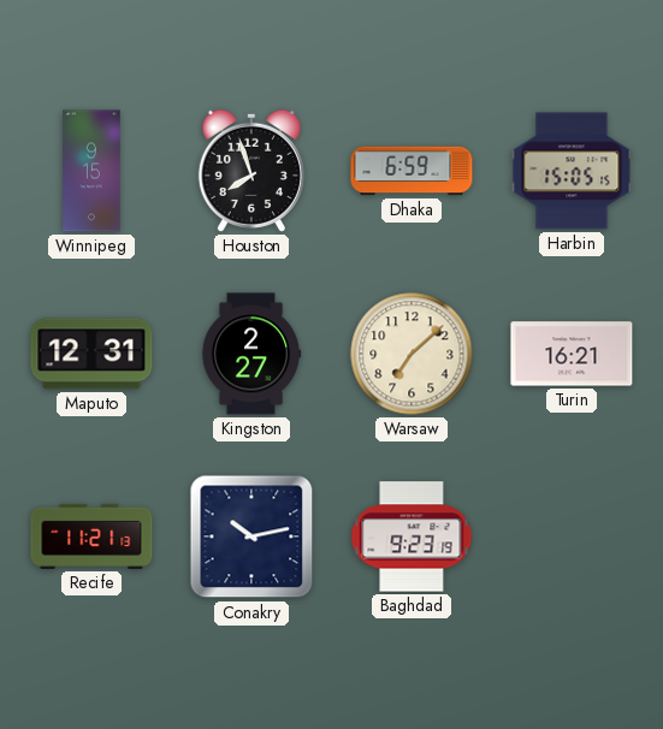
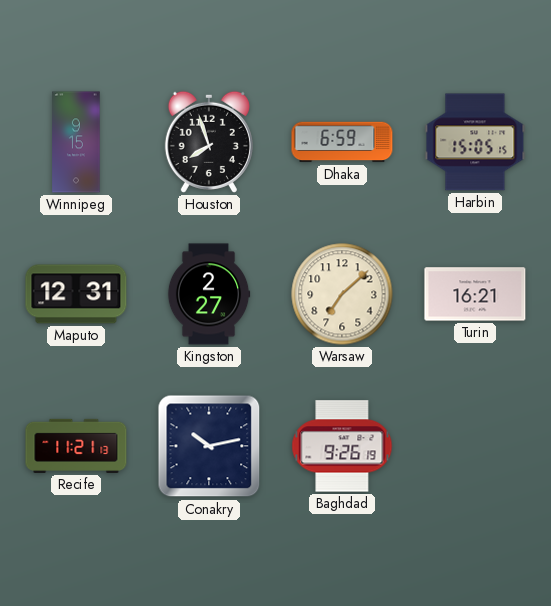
Baghdad: 9:23 -> 9:26 (342, 446)
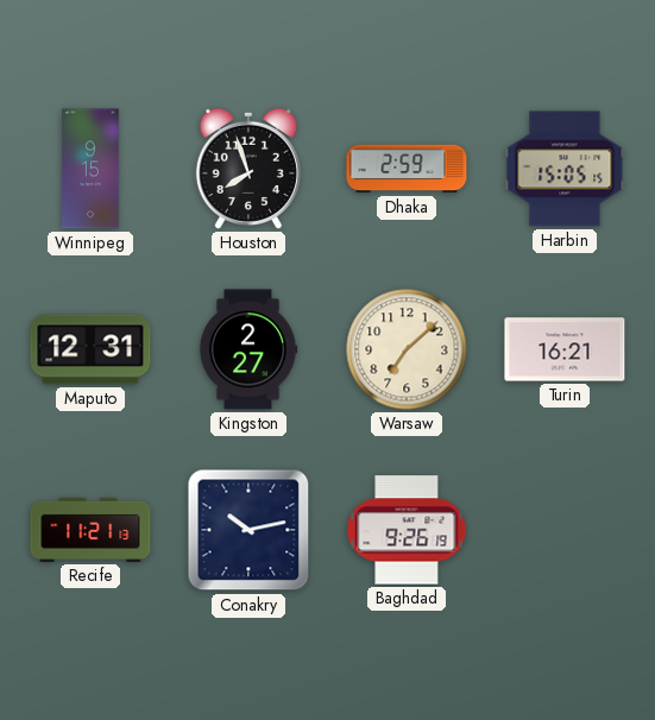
Dhaka: 6:59 -> 2:59 (407, 169)
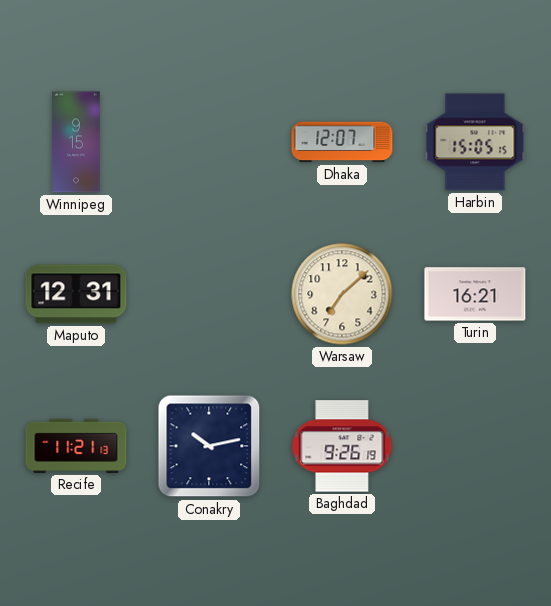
Houston: 7:57 -> none (248, 169)
Dhaka: 2:59 -> 12:07 (342, 142)
Kingston: 2:27 -> none (248, 349)
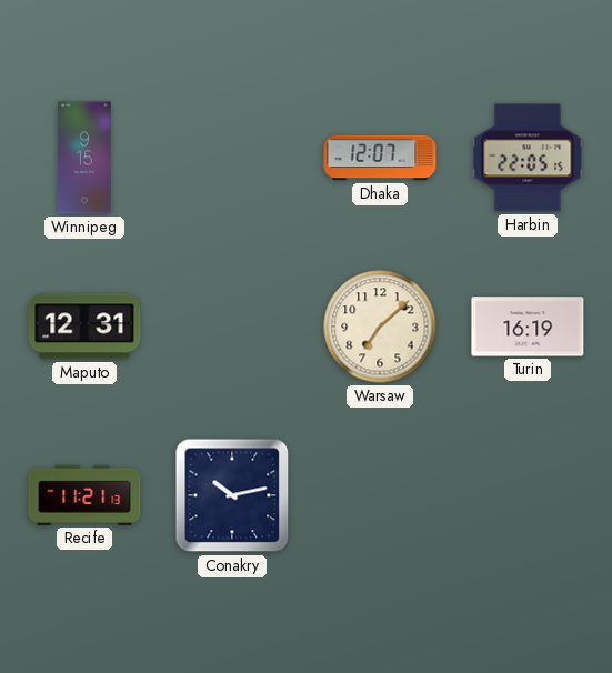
Harbin: 15:05 -> 22:05 (528, 158)
Turin: 16:21 -> 16:19 (528, 327)
Baghdad: 9:26 -> none (342, 446)
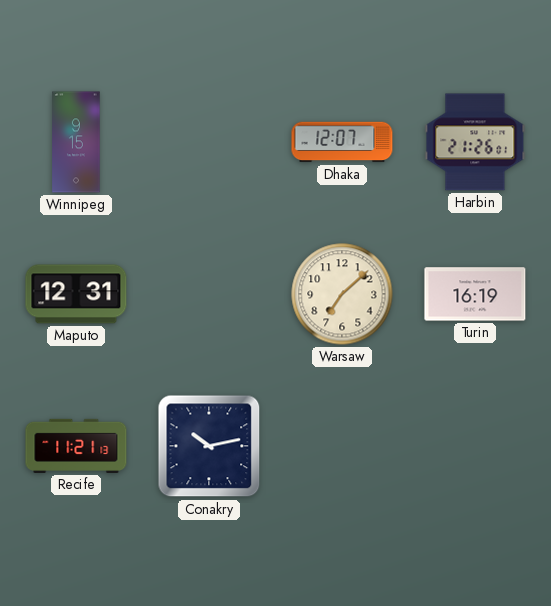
Harbin: 22:05 -> 21:26 (475, 142)
